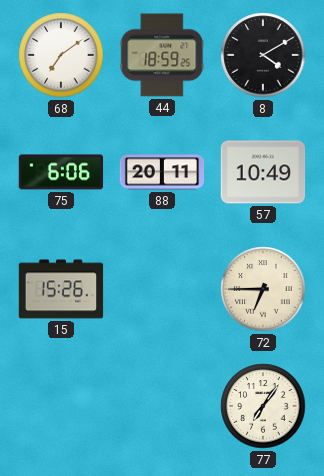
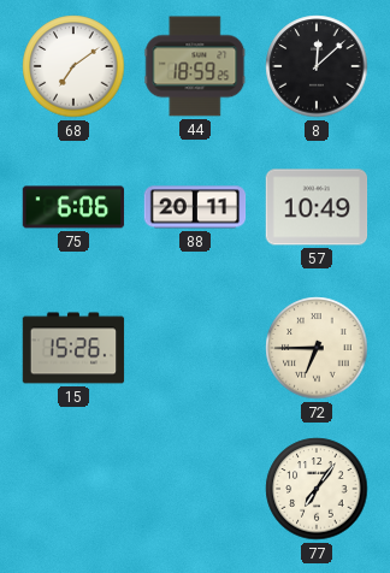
8: 4:10 -> 12:08 (317, 66)
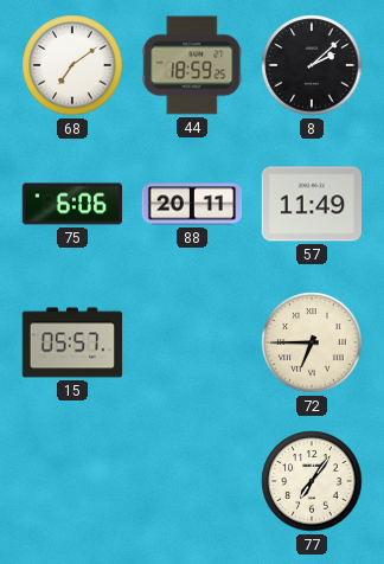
8: 12:08 -> 2:08 (312, 65)
57: 10:49 -> 11:49 (312, 204)
15: 15:26 -> 05:57 (72, 342)
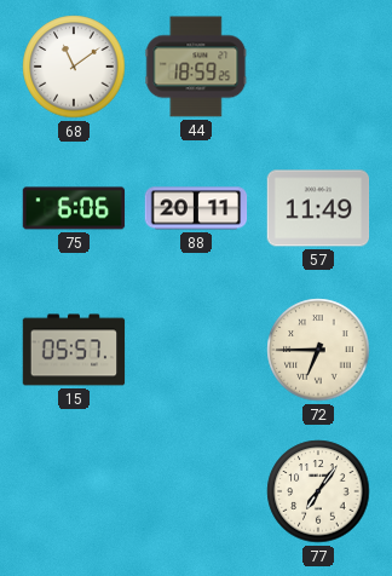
68: 7:09 -> 11:09 (74, 67)
8: 2:08 -> none (312, 65)
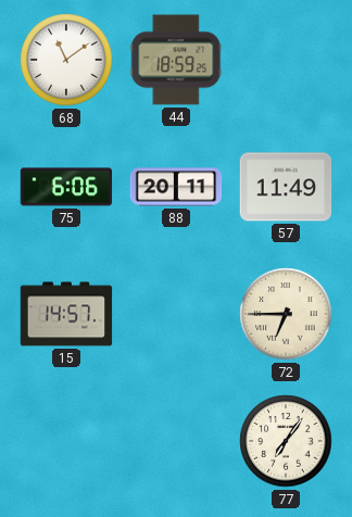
15: 05:57 -> 14:57 (66, 314)
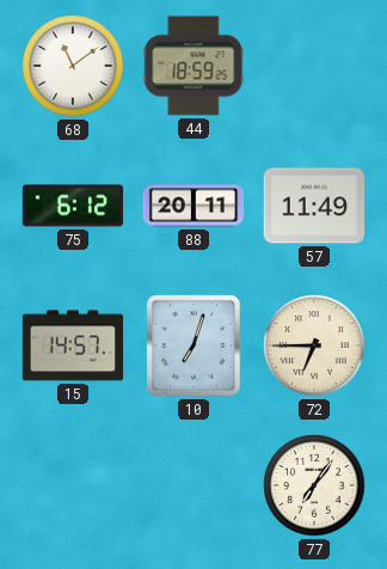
75: 6:06 -> 6:12 (73, 206)
10: none -> 7:03 (195, 347)
